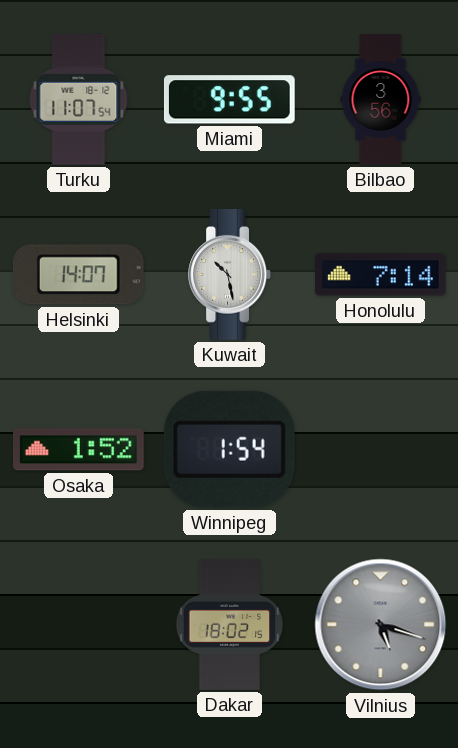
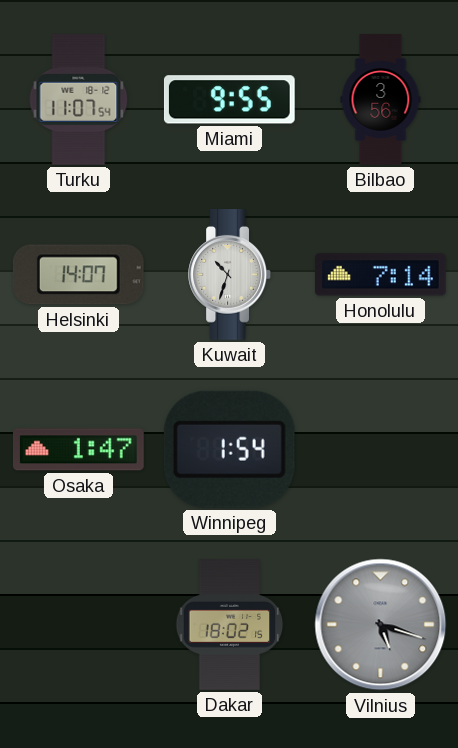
Kuwait: 10:28 -> 10:33 (229, 275)
Osaka: 1:52 -> 1:47 (78, 450)
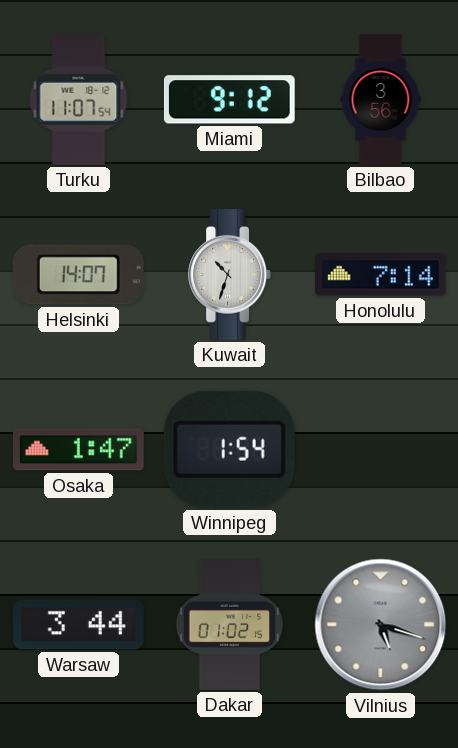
Miami: 9:55 -> 9:12 (229, 100)
Warsaw: none -> 3:44 (78, 625)
Dakar: 18:02 -> 01:02 (230, 625)
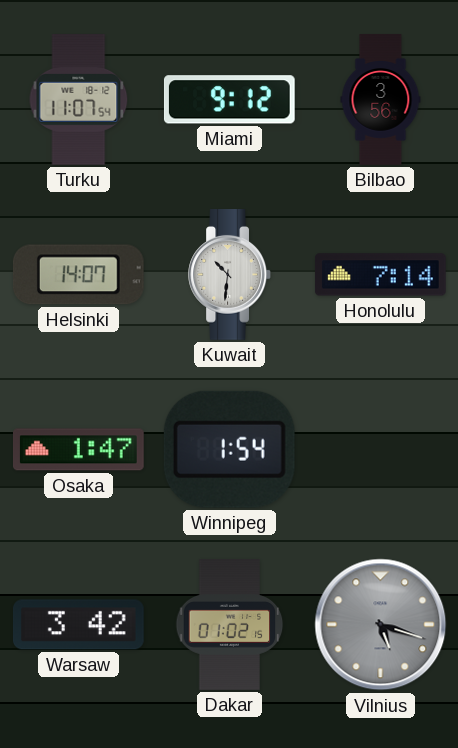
Kuwait: 10:33 -> 10:31 (229, 275)
Warsaw: 3:44 -> 3:42 (78, 625)
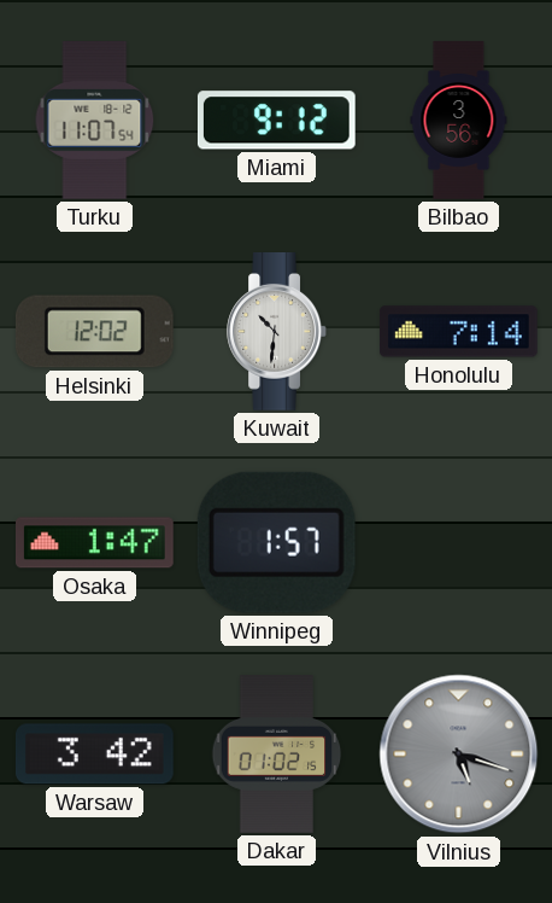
Helsinki: 14:07 -> 12:02 (94, 332)
Winnipeg: 1:54 -> 1:57 (276, 542)
